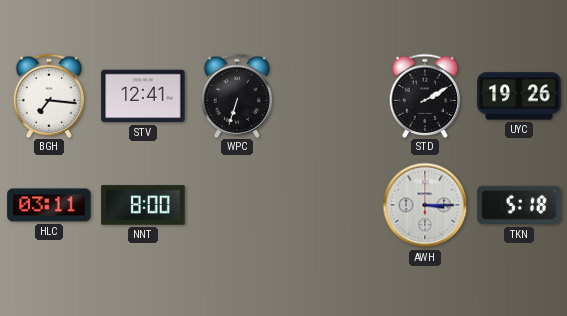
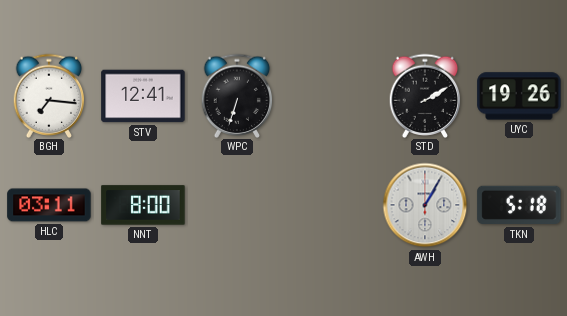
AWH: 3:15 -> 1:05 (425, 205)
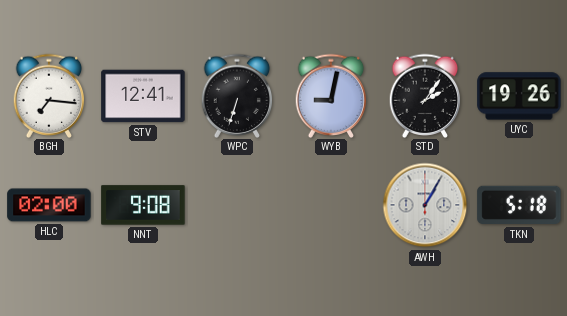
WYB: none -> 9:02 (331, 95)
STD: 2:10 -> 2:06 (425, 95)
HLC: 03:11 -> 02:00 (49, 205)
NNT: 8:00 -> 9:08 (143, 205)
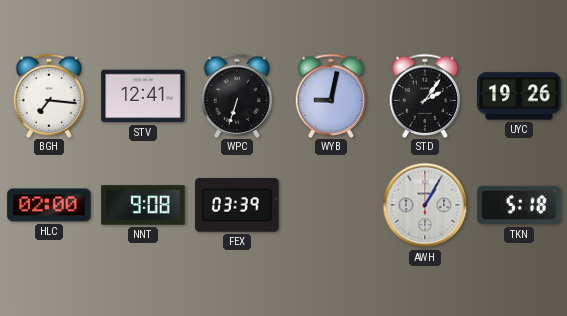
FEX: none -> 03:39 (237, 206)
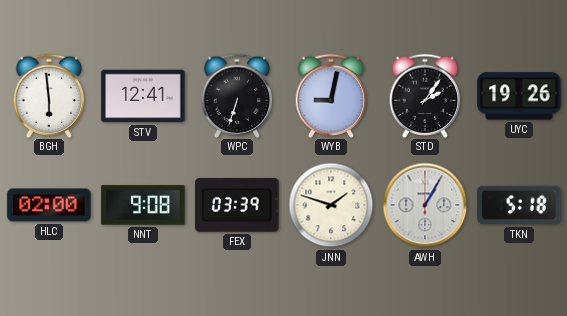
BGH: 7:16 -> 5:59 (49, 95)
JNN: none -> 1:48 (331, 205)
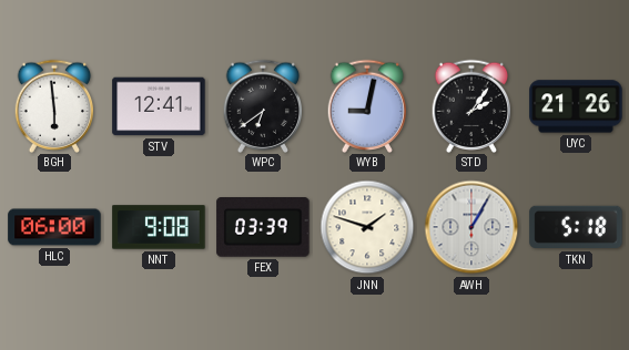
WPC: 6:33 -> 6:39 (263, 105)
UYC: 19:26 -> 21:26 (576, 106)
HLC: 02:00 -> 06:00 (54, 227)
